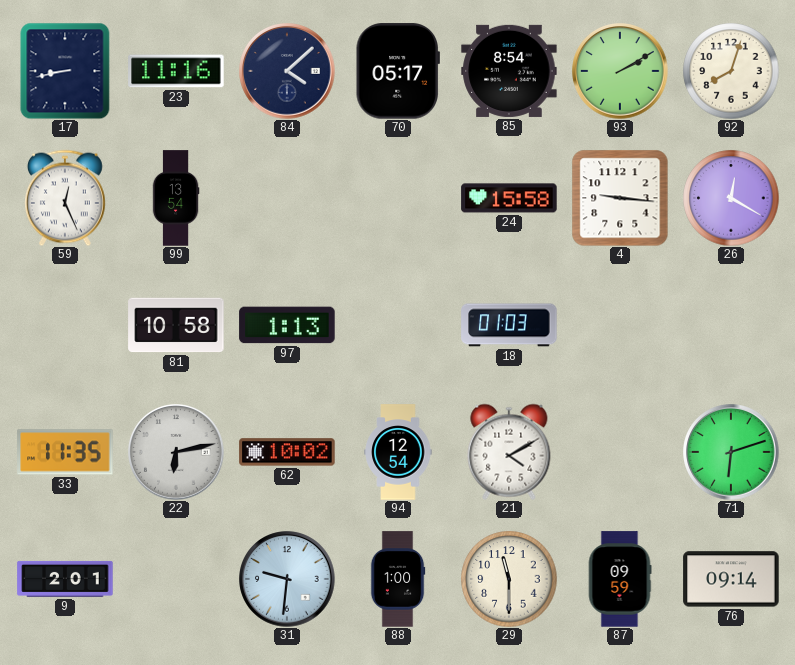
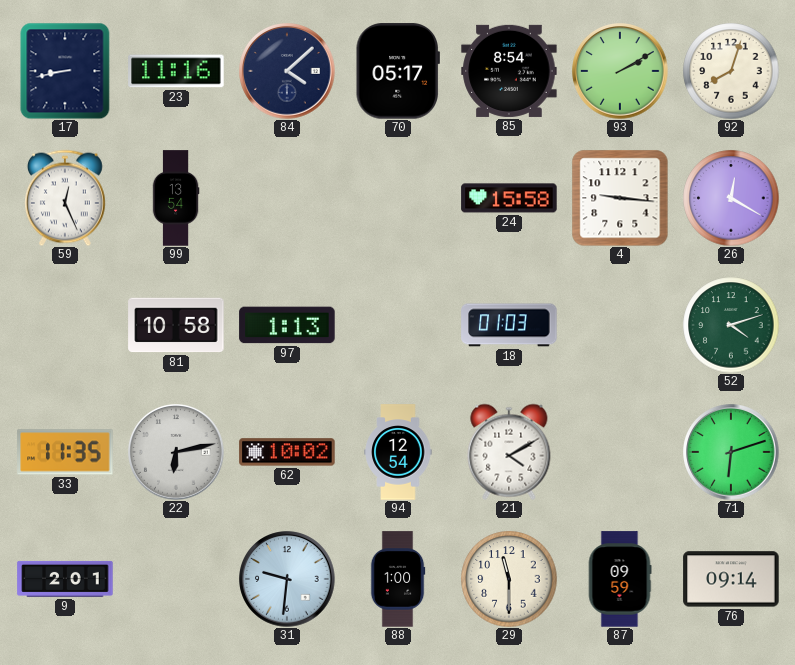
52: none -> 4:12 (731, 325)
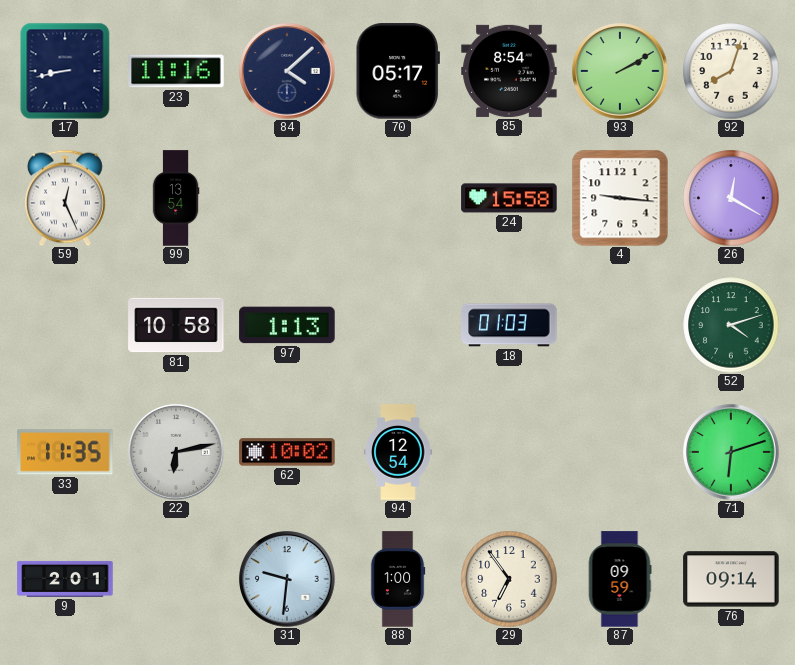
21: 4:10 -> none (509, 452)
29: 11:30 -> 6:54 (509, 579)
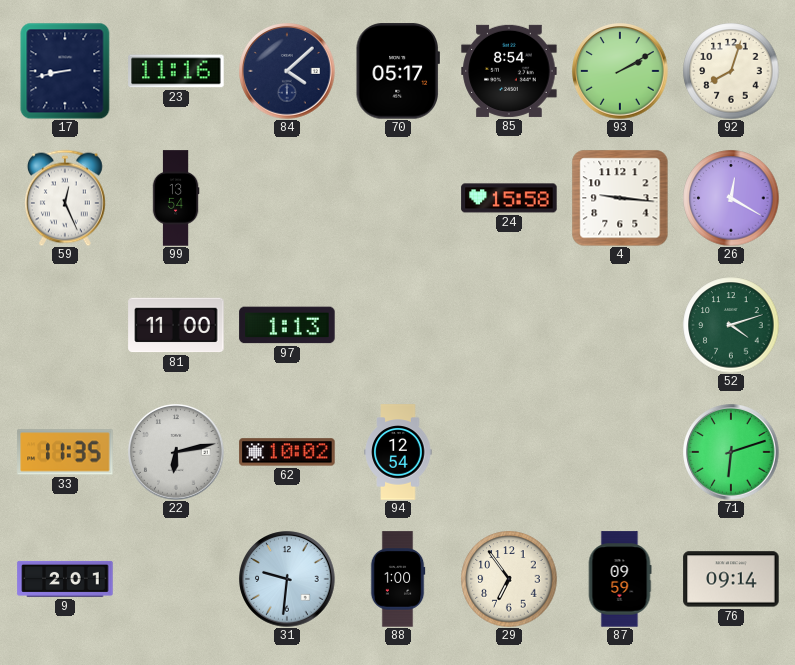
81: 10:58 -> 11:00 (176, 325)
18: 01:03 -> none (509, 325)
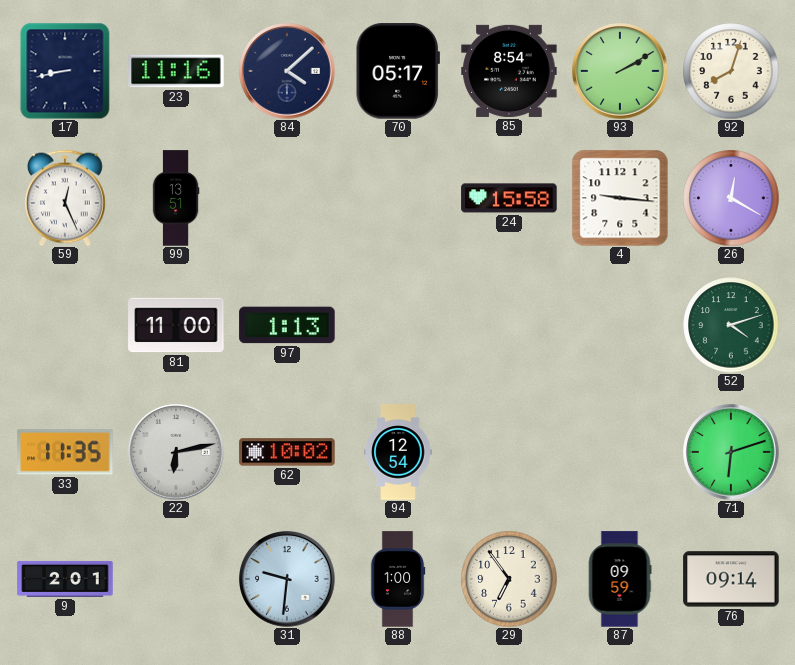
99: 13:54 -> 13:51 (176, 198)
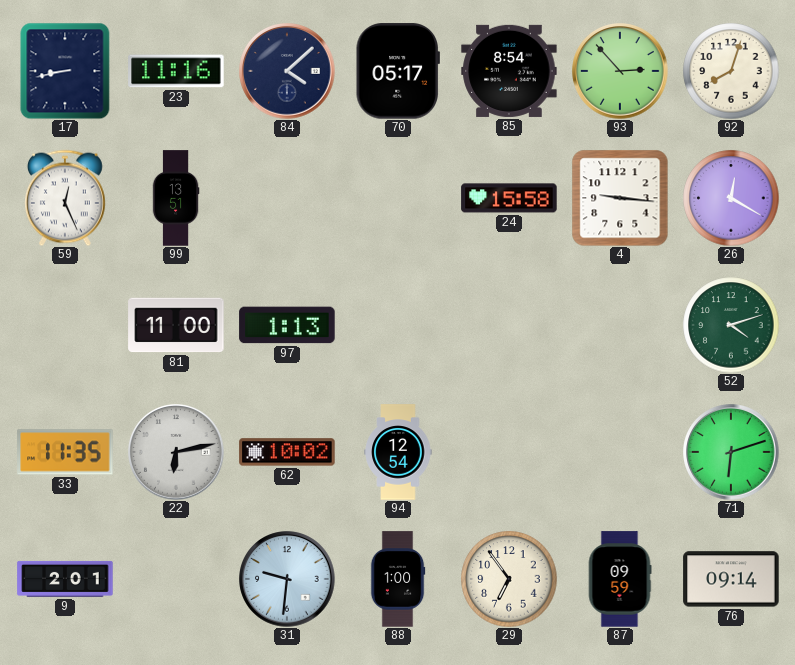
93: 2:10 -> 2:53 (620, 71)
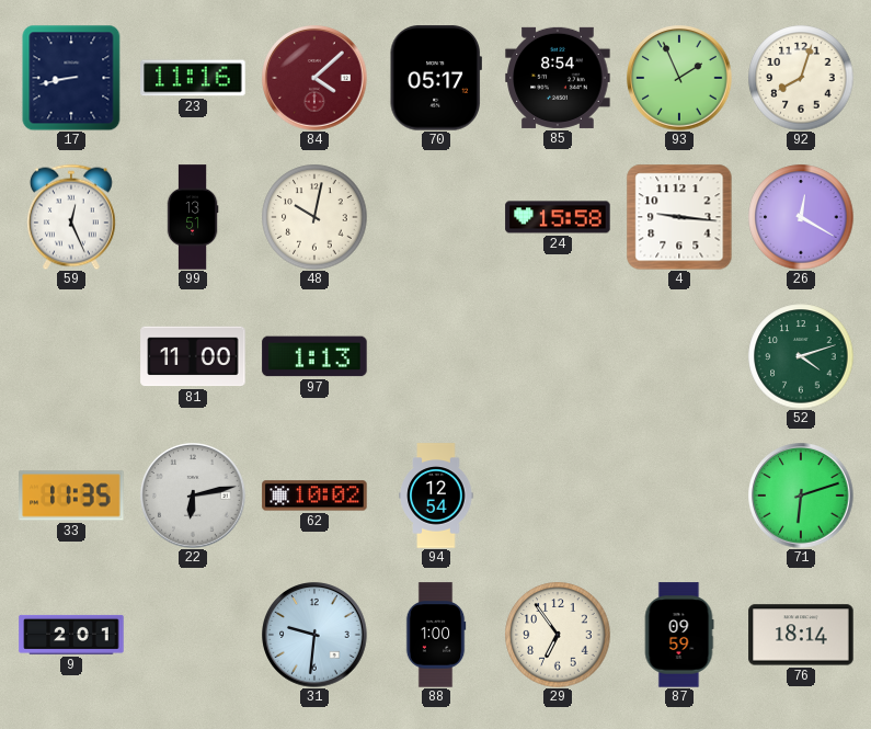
84 dial: navy -> burgundy (314, 78)
93: 2:53 -> 1:56 (679, 78)
48: none -> 10:02 (314, 217)
76: 09:14 -> 18:14 (801, 635)
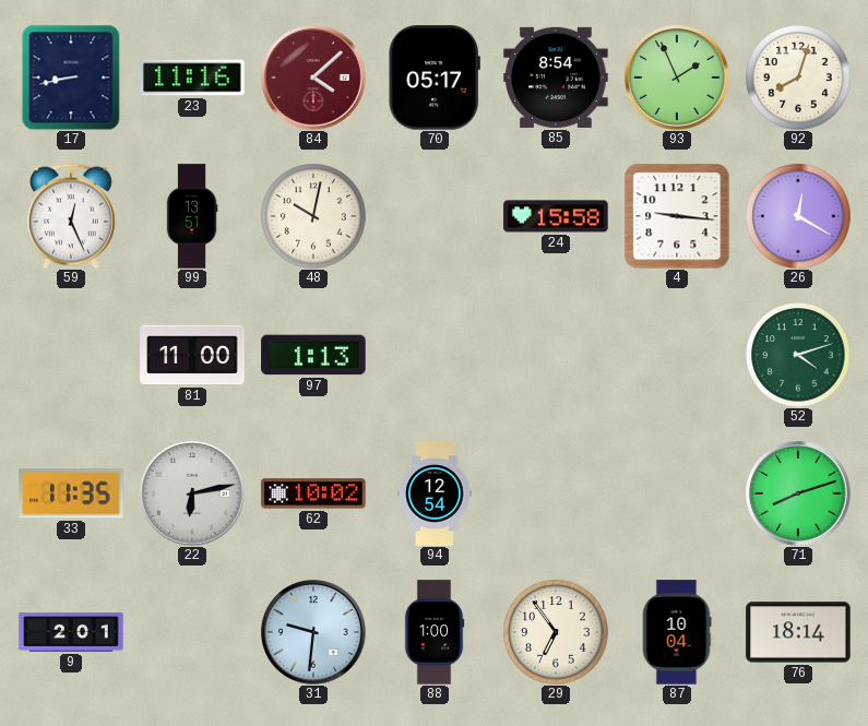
71: 6:12 -> 8:12 (798, 493)
87: 09:59 -> 10:04 (677, 632)
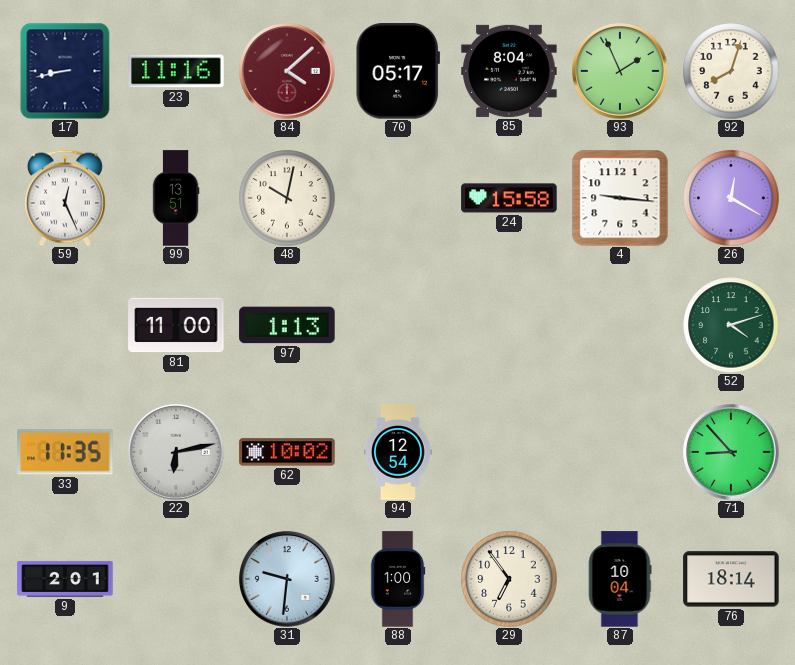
85: 8:54 -> 8:04 (509, 71)
71: 8:12 -> 8:53 (731, 452)
